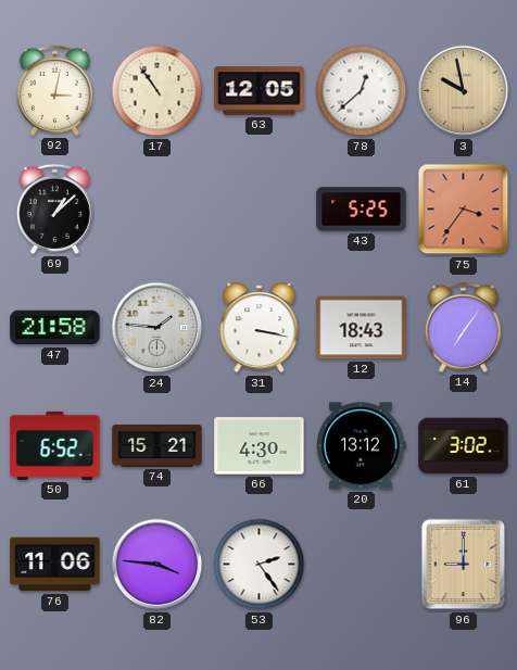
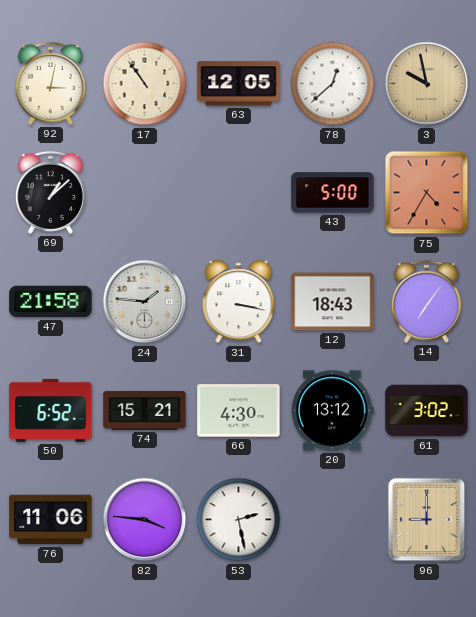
43: 5:25 -> 5:00 (333, 193)
75: 3:36 -> 4:35 (427, 193)
53: 2:24 -> 2:28 (239, 520)
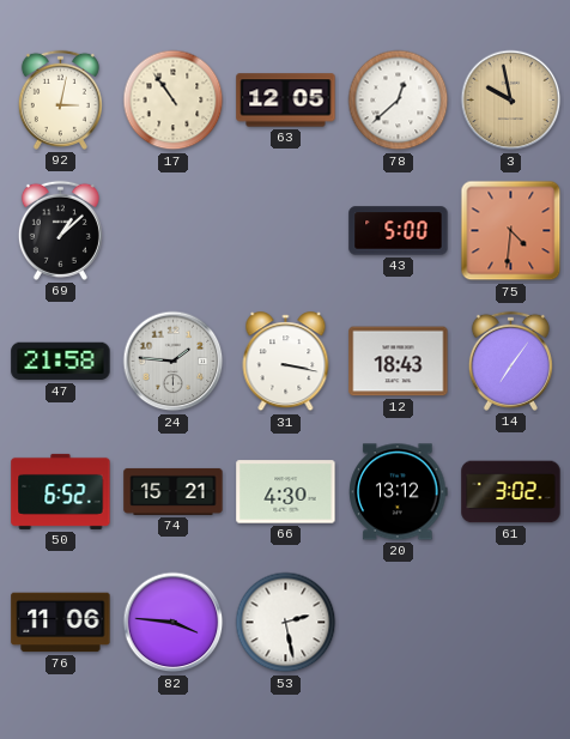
75: 4:35 -> 4:31 (511, 231)
96: 9:00 -> none (427, 520)
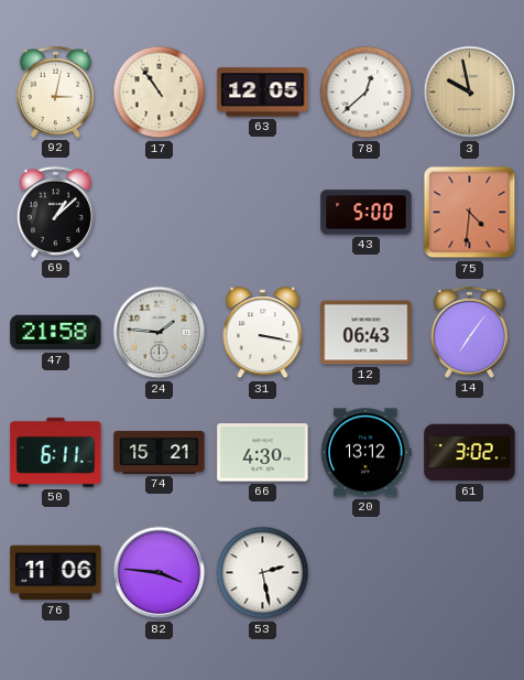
12: 18:43 -> 06:43 (367, 333)
50: 6:52 -> 6:11 (56, 452)
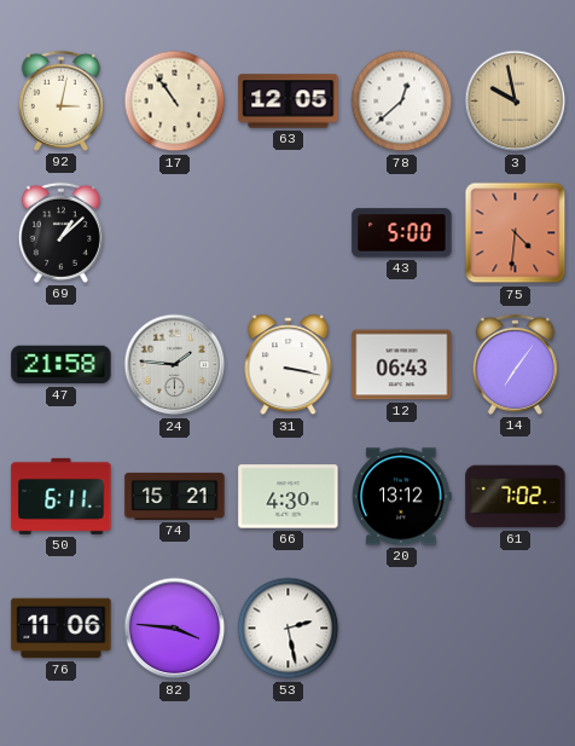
61: 3:02 -> 7:02 (516, 497)
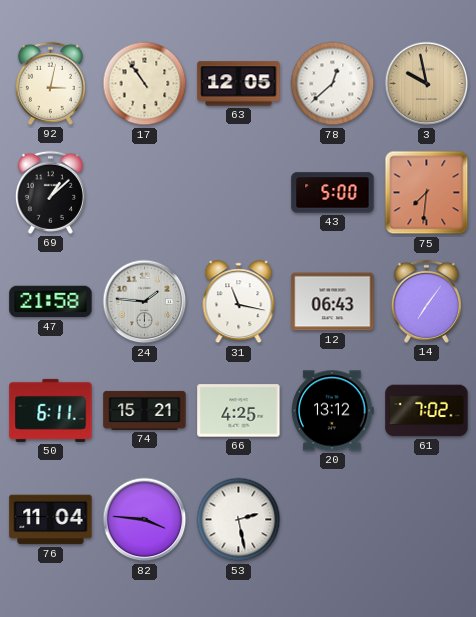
75: 4:31 -> 7:31 (427, 193)
31: 3:17 -> 11:17 (239, 302)
66: 4:30 -> 4:25 (239, 411)
76: 11:06 -> 11:04 (51, 520)
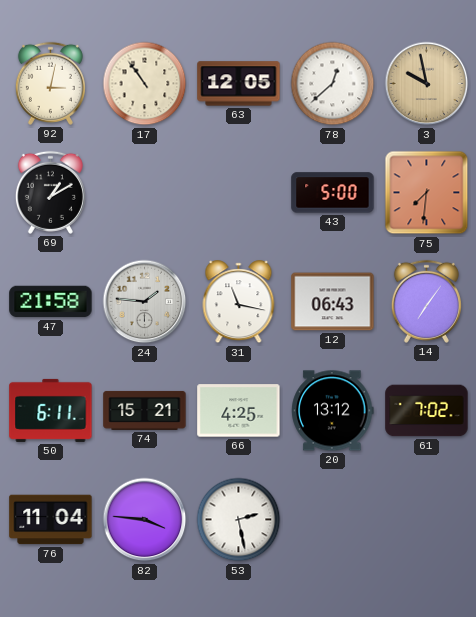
69: 1:08 -> 1:10 (50, 192)
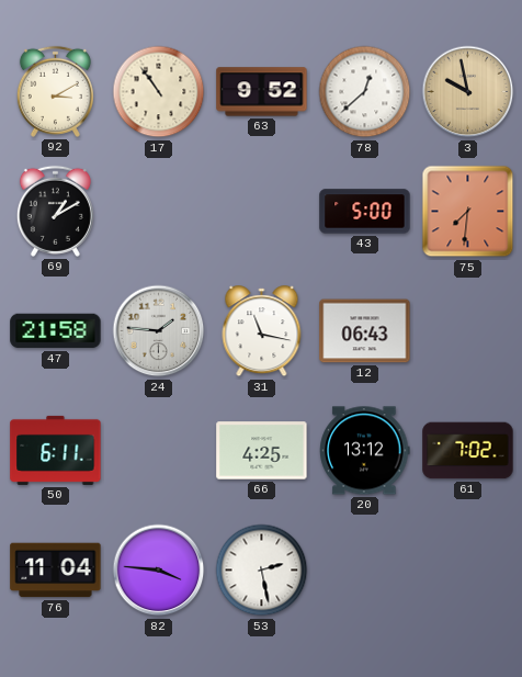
92: 3:02 -> 3:10 (55, 91)
63: 12:05 -> 9:52 (262, 92)
14: 7:06 -> none (426, 301)
74: 15:21 -> none (145, 410)
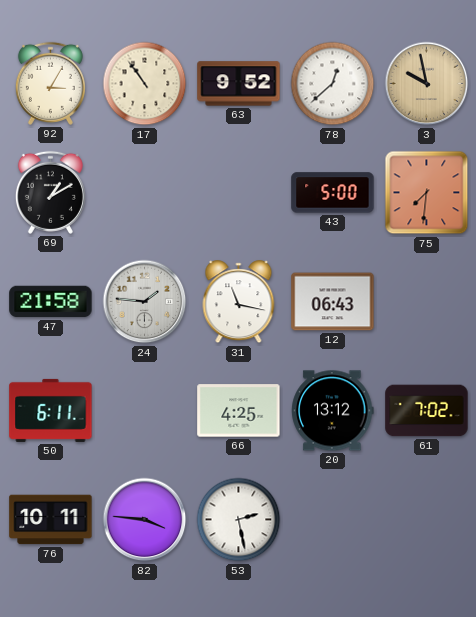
92: 3:10 -> 3:05 (50, 83)
76: 11:04 -> 10:11 (51, 520)
